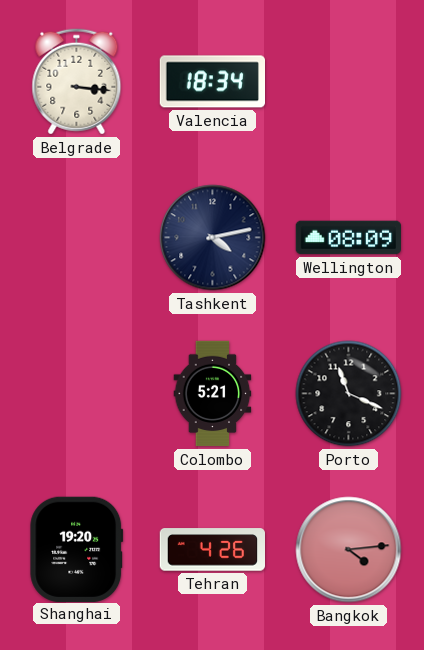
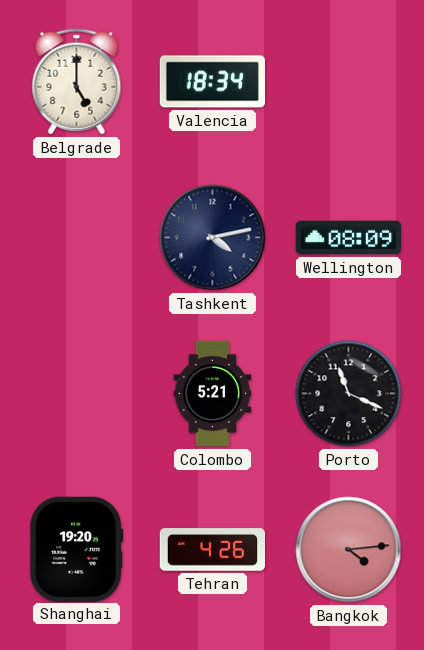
Belgrade: 3:16 -> 5:00 (77, 82)
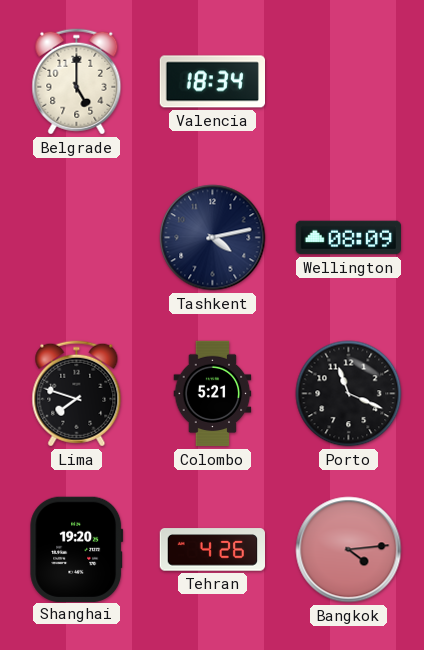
Lima: none -> 7:48 (77, 394)
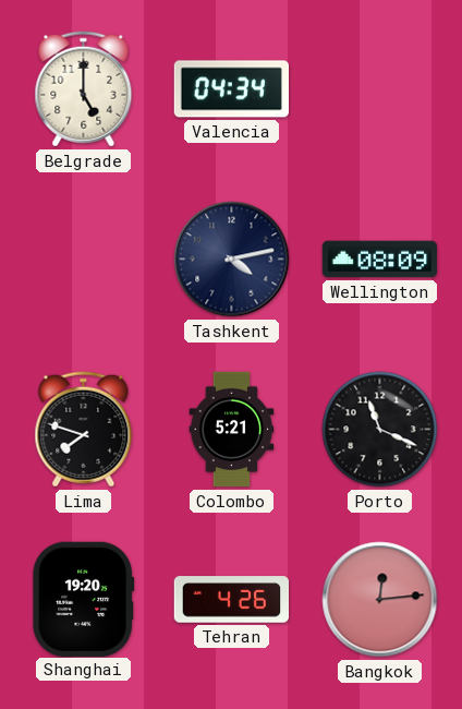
Valencia: 18:34 -> 04:34 (231, 89)
Bangkok: 4:14 -> 12:14 (380, 600)
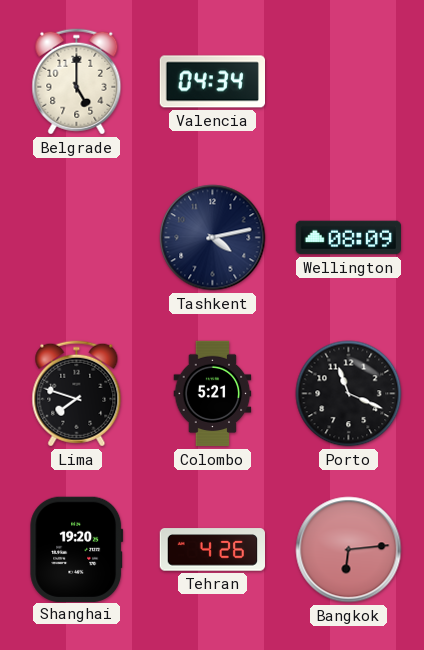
Bangkok: 12:14 -> 6:14 (349, 550)
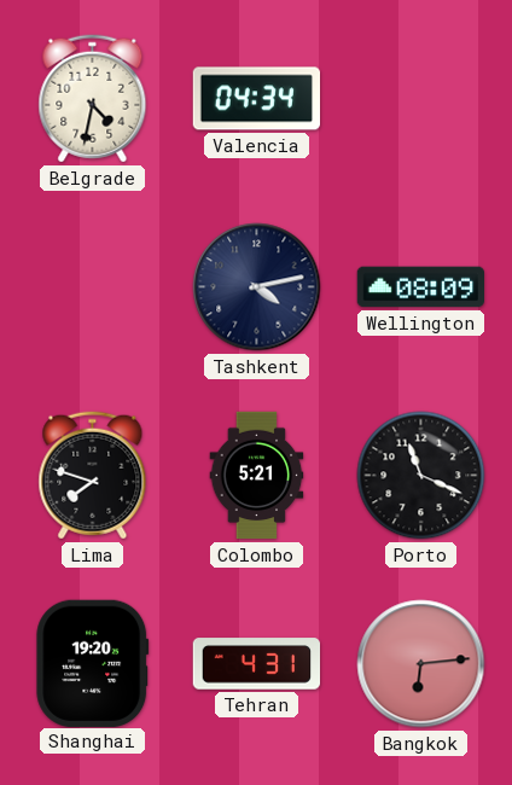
Belgrade: 5:00 -> 4:32 (93, 99)
Tehran: 4:26 -> 4:31 (256, 664)
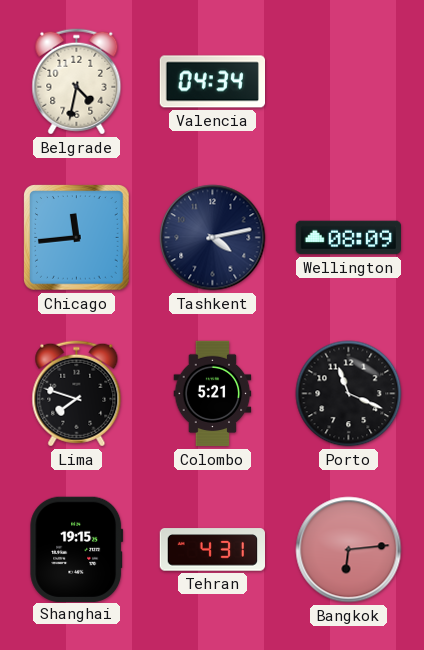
Chicago: none -> 11:44 (77, 238)
Shanghai: 19:20 -> 19:15 (77, 549)
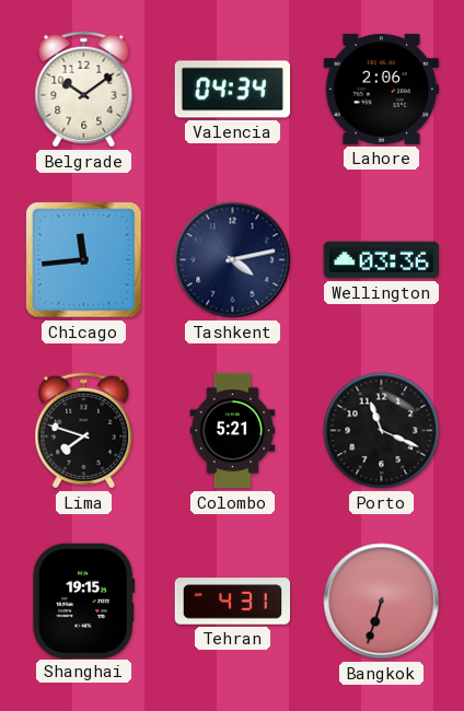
Belgrade: 4:32 -> 10:09 (84, 90)
Lahore: none -> 2:06 (381, 89)
Wellington: 08:09 -> 03:36 (382, 260)
Bangkok: 6:14 -> 6:33 (382, 602)
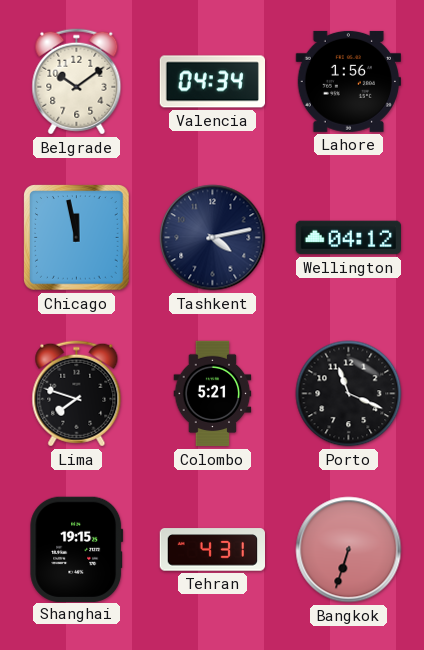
Lahore: 2:06 -> 1:56 (348, 81)
Chicago: 11:44 -> 11:58 (77, 238)
Wellington: 03:36 -> 04:12 (349, 238)
